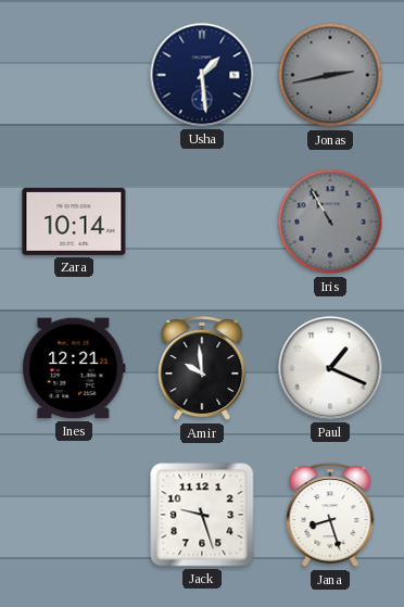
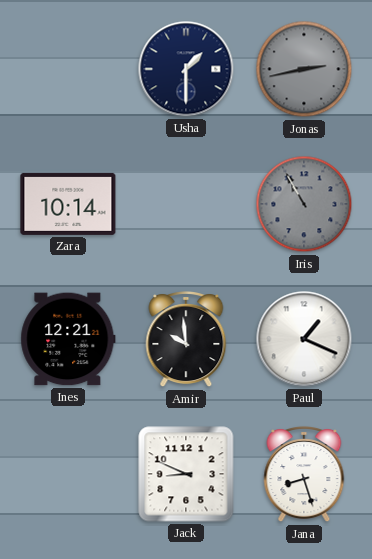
Usha: 1:29 -> 1:30 (186, 69)
Jack: 9:27 -> 8:49 (186, 474)
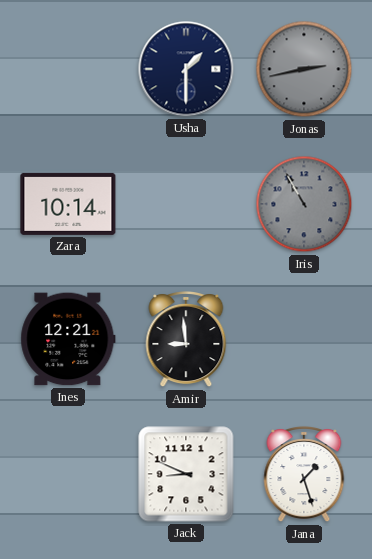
Amir: 9:59 -> 8:59 (186, 340)
Paul: 1:19 -> none (304, 339)
Jana: 8:27 -> 1:27 (304, 475)
